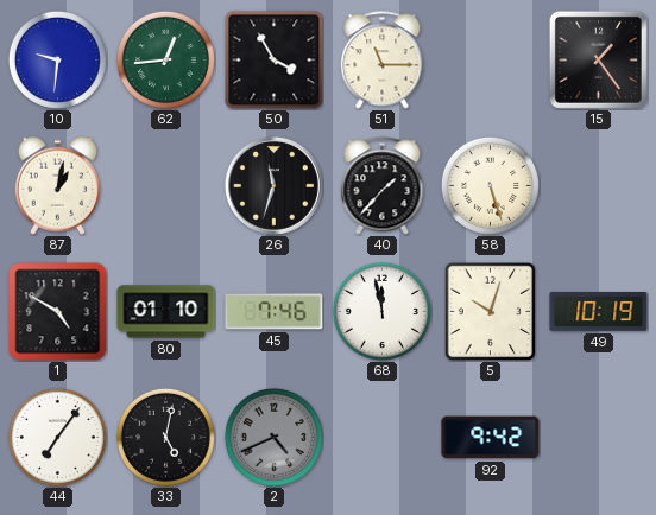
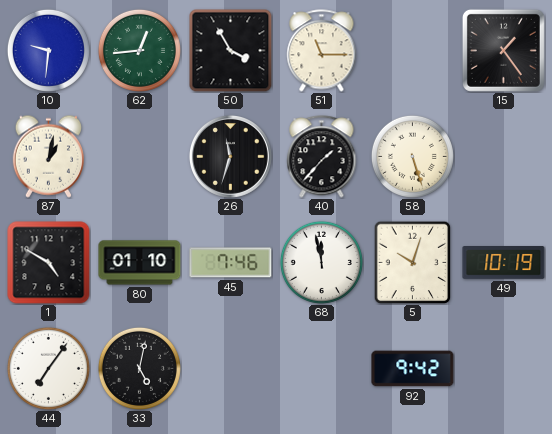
2: 4:41 -> none (273, 437)
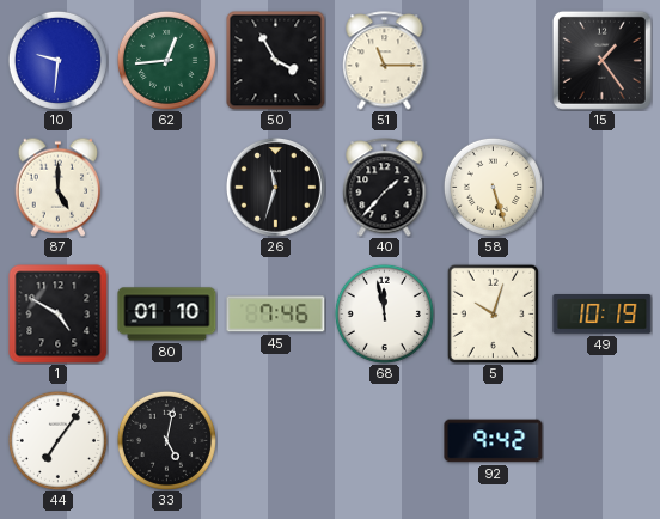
87: 1:02 -> 5:00 (57, 187)
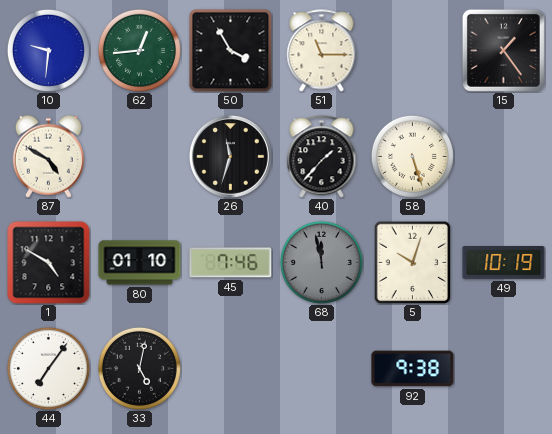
87: 5:00 -> 4:50 (48, 156)
68 dial: white -> grey (321, 262)
92: 9:42 -> 9:38 (413, 369)
